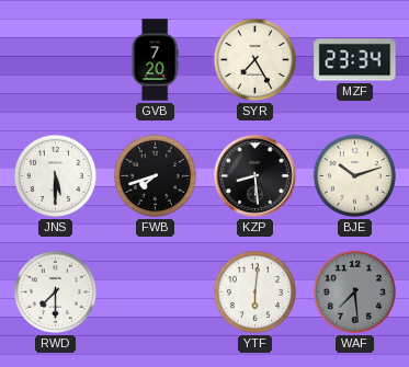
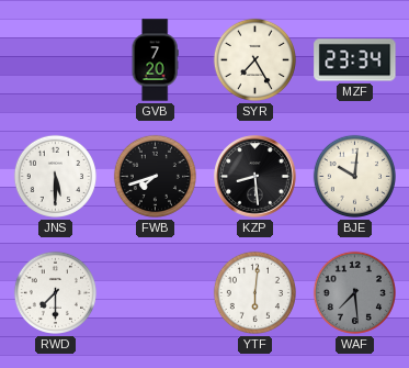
BJE: 10:12 -> 10:01 (354, 176)
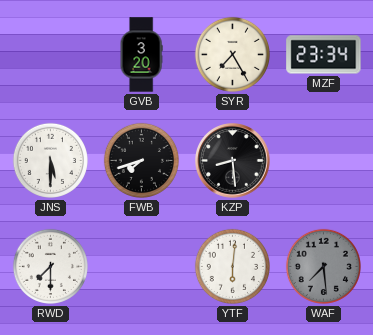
GVB: 7:20 -> 3:20 (141, 55)
BJE: 10:01 -> none (354, 176)
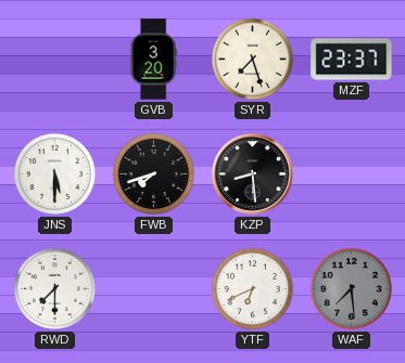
SYR: 7:25 -> 7:27 (252, 59)
MZF: 23:34 -> 23:37 (352, 60)
YTF: 6:01 -> 6:41 (252, 288)
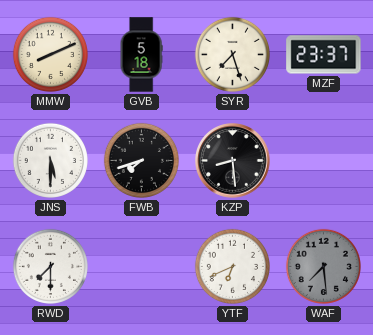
MMW: none -> 8:11 (50, 54)
GVB: 3:20 -> 5:18 (141, 55)
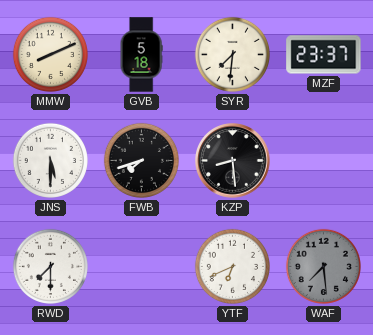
SYR: 7:27 -> 7:31 (232, 54)
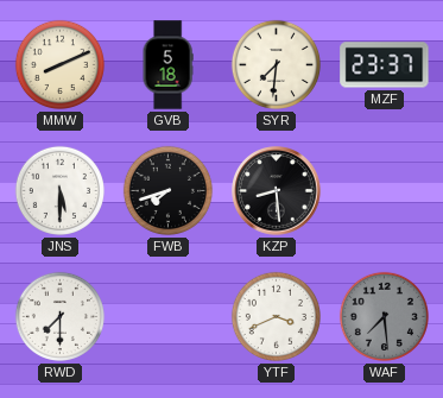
YTF: 6:41 -> 3:41 (276, 316)
